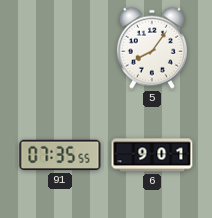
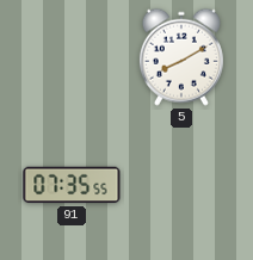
5: 8:06 -> 8:10 (181, 57)
6: 9:01 -> none (152, 155)
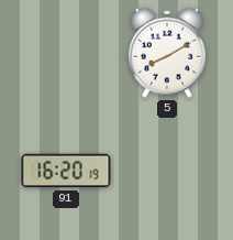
91: 07:35 -> 16:20 (66, 171)
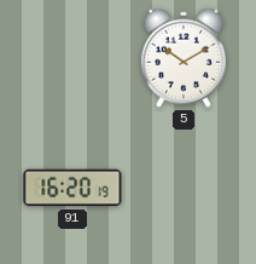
5: 8:10 -> 10:10 (184, 58)
